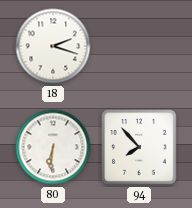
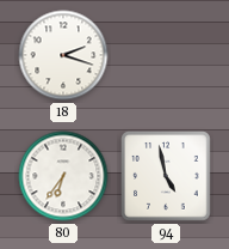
80: 6:31 -> 6:36 (63, 176)
94: 7:53 -> 4:58 (166, 176)
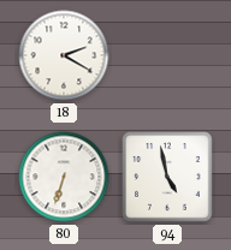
18: 2:18 -> 2:20 (64, 55)
80: 6:36 -> 6:33 (64, 177)
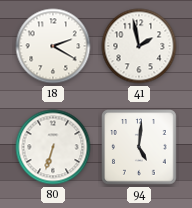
41: none -> 1:58 (139, 46)
94: 4:58 -> 5:01 (139, 147)
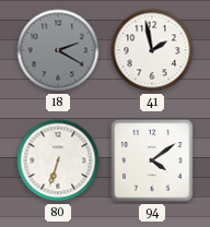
18 dial: white -> grey (58, 50)
94: 5:01 -> 4:09 (152, 160)
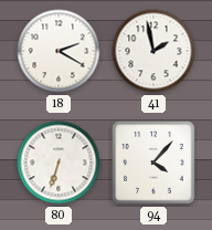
18 dial: grey -> white (59, 51)
94: 4:09 -> 4:07 (153, 163)
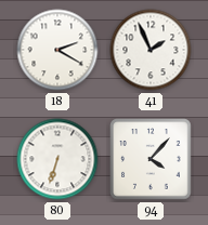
41: 1:58 -> 1:56 (151, 50)
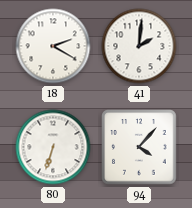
41: 1:56 -> 2:01 (139, 46)
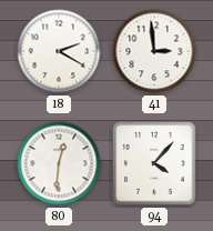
41: 2:01 -> 2:59 (154, 51)
80: 6:33 -> 12:31 (59, 163)
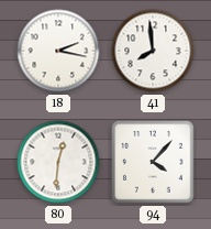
18: 2:20 -> 2:17 (58, 51)
41: 2:59 -> 7:59 (153, 51)
